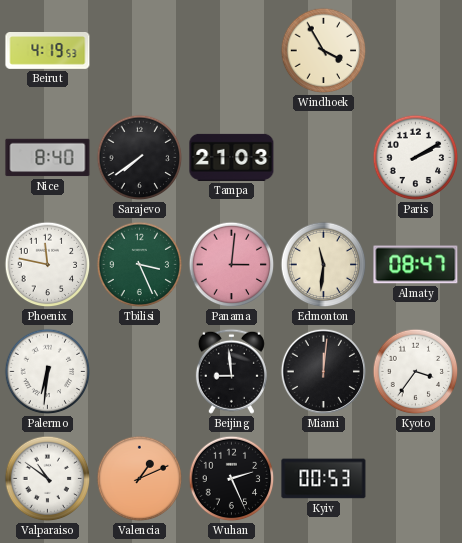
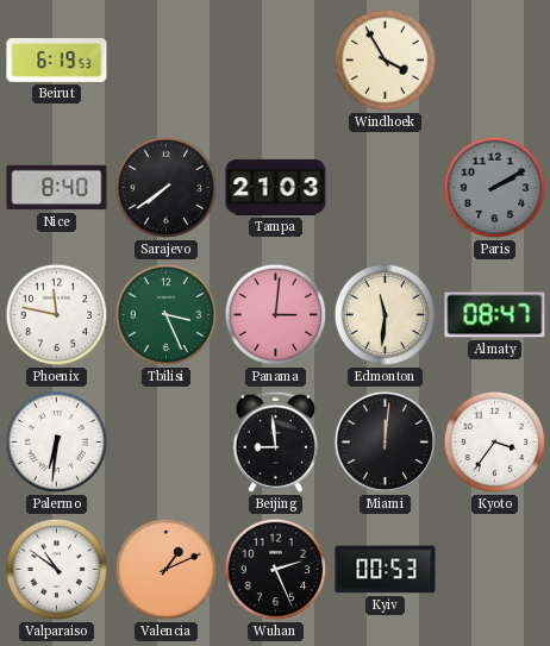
Beirut: 4:19 -> 6:19 (57, 61)
Paris dial: white -> grey (495, 188)
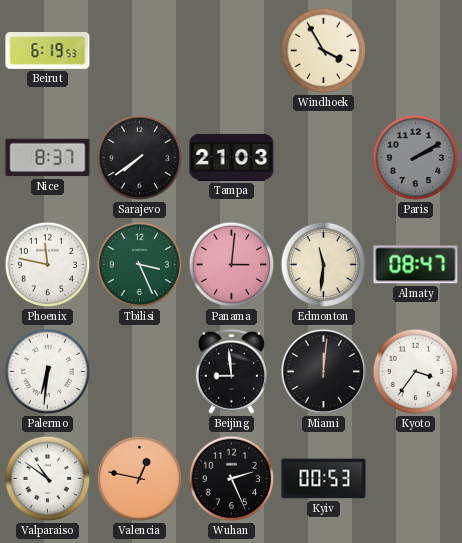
Nice: 8:40 -> 8:37 (48, 158)
Valencia: 1:11 -> 12:47 (140, 479)
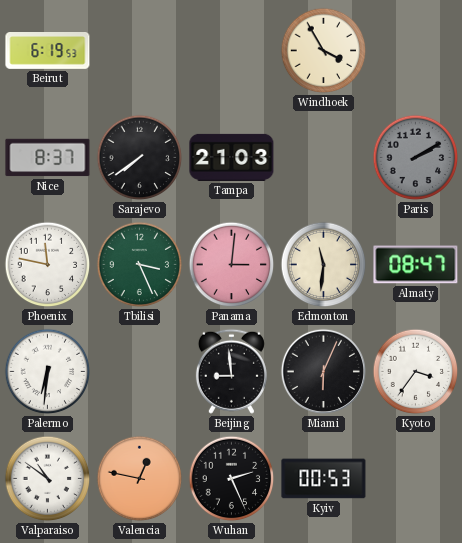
Miami: 12:01 -> 6:04 (323, 371)
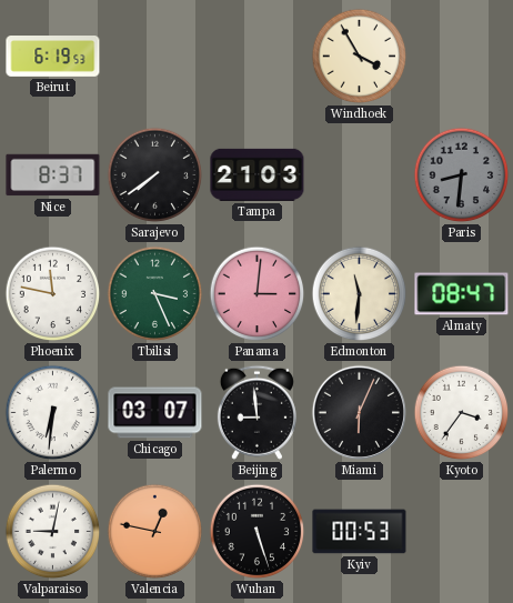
Paris: 2:10 -> 8:31 (462, 175)
Chicago: none -> 03:07 (155, 413)
Valparaiso: 10:51 -> 9:02 (53, 532)
Wuhan: 2:26 -> 5:27 (258, 532)
